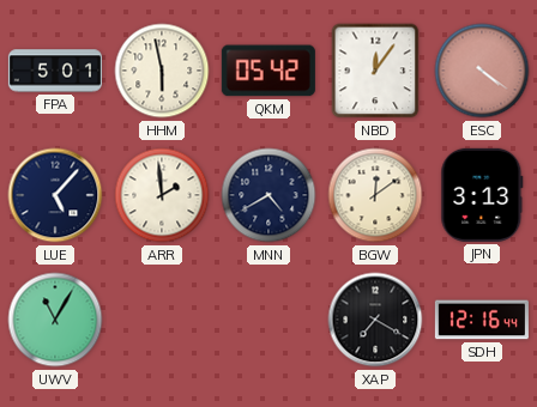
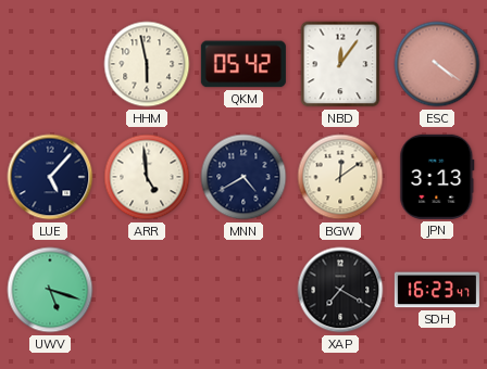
FPA: 5:01 -> none (55, 71)
ARR: 1:59 -> 4:59 (147, 177)
UWV: 11:05 -> 5:18 (50, 290)
SDH: 12:16 -> 16:23 (437, 290)
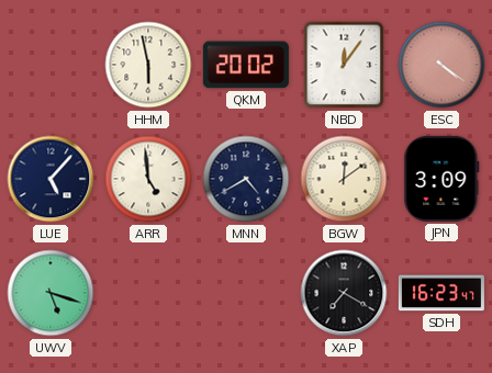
QKM: 05:42 -> 20:02 (246, 65)
JPN: 3:13 -> 3:09 (441, 179)
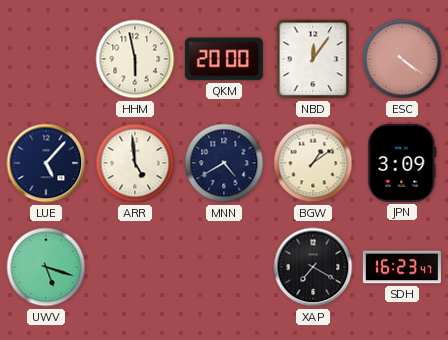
QKM: 20:02 -> 20:00 (224, 59)
BGW: 12:09 -> 1:09 (313, 163)
